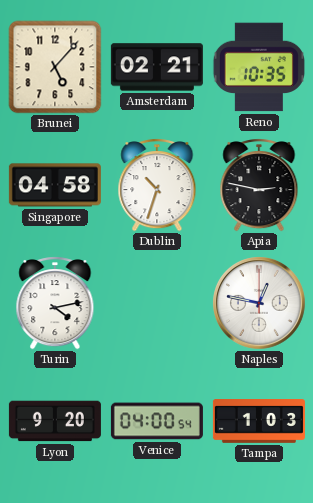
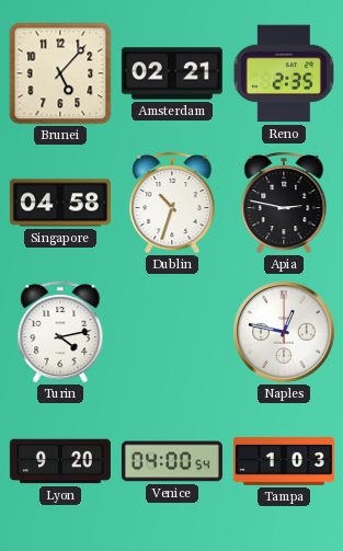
Reno: 10:35 -> 2:35 (284, 73)
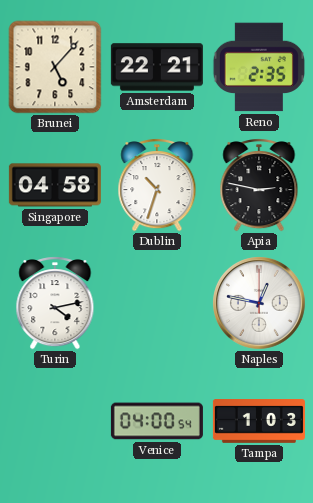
Amsterdam: 02:21 -> 22:21 (157, 67)
Lyon: 9:20 -> none (60, 461)
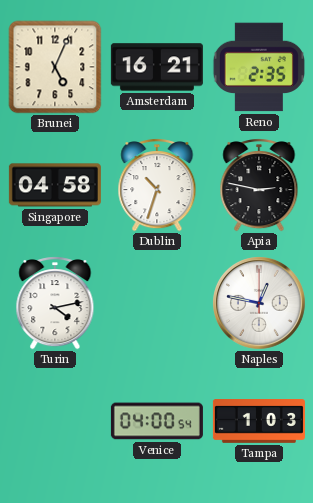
Brunei: 5:07 -> 5:04 (55, 67)
Amsterdam: 22:21 -> 16:21 (157, 67)
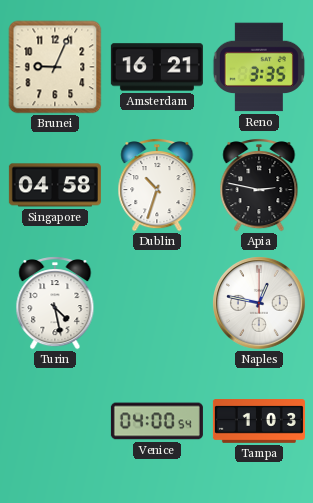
Brunei: 5:04 -> 9:04 (55, 67)
Reno: 2:35 -> 3:35 (259, 67)
Turin: 4:13 -> 4:28 (55, 303)
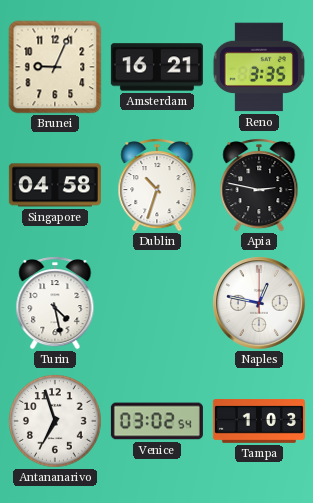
Antananarivo: none -> 6:57 (55, 421)
Venice: 04:00 -> 03:02 (157, 421)
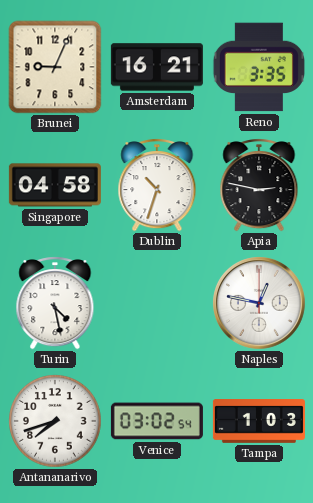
Antananarivo: 6:57 -> 7:42 (55, 421)
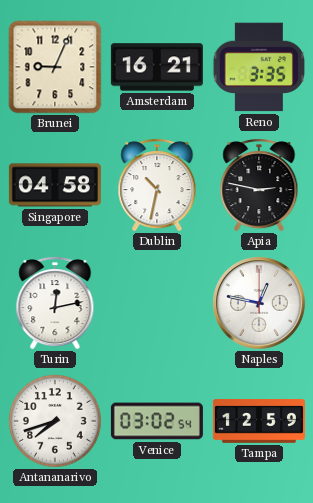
Dublin: 10:33 -> 10:32 (157, 185)
Turin: 4:28 -> 12:13 (55, 303)
Tampa: 1:03 -> 12:59 (259, 422)
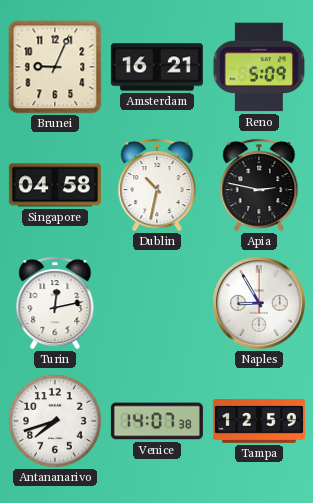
Reno: 3:35 -> 5:09 (259, 67)
Naples: 12:47 -> 8:55 (260, 304)
Venice: 03:02 -> 14:07 (157, 421)
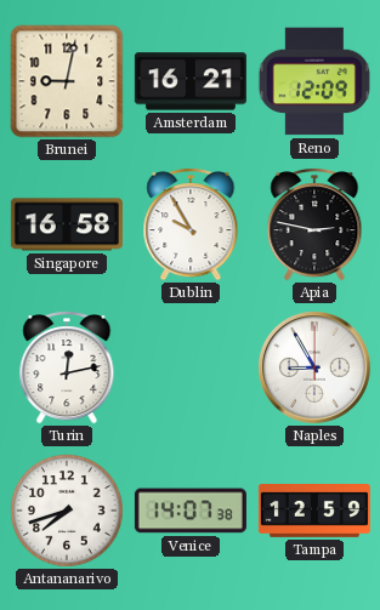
Brunei: 9:04 -> 9:02 (67, 81)
Reno: 5:09 -> 12:09 (314, 81)
Singapore: 04:58 -> 16:58 (67, 224)
Dublin: 10:32 -> 9:55 (191, 224)
